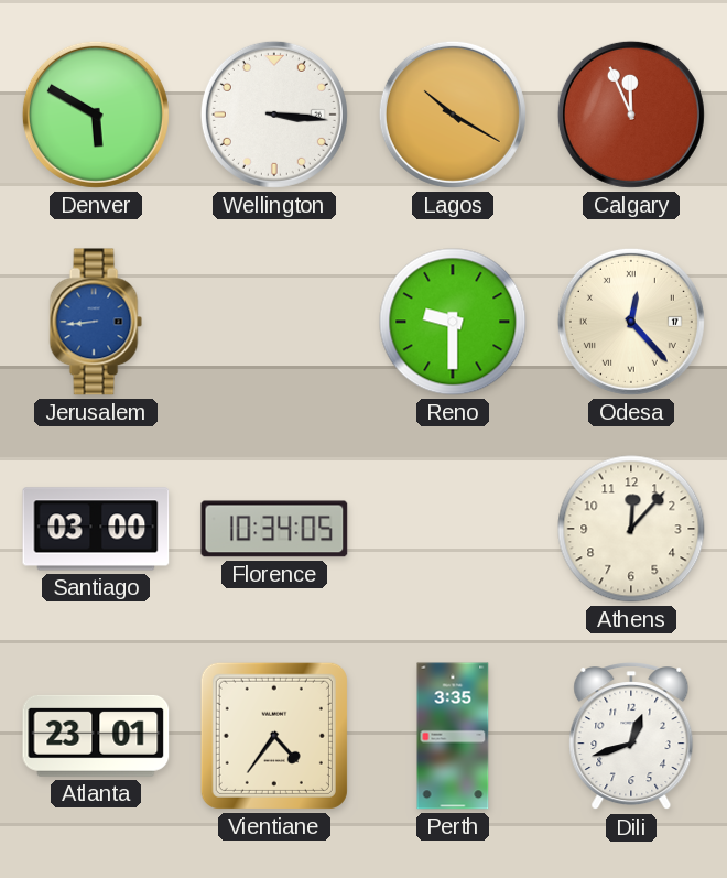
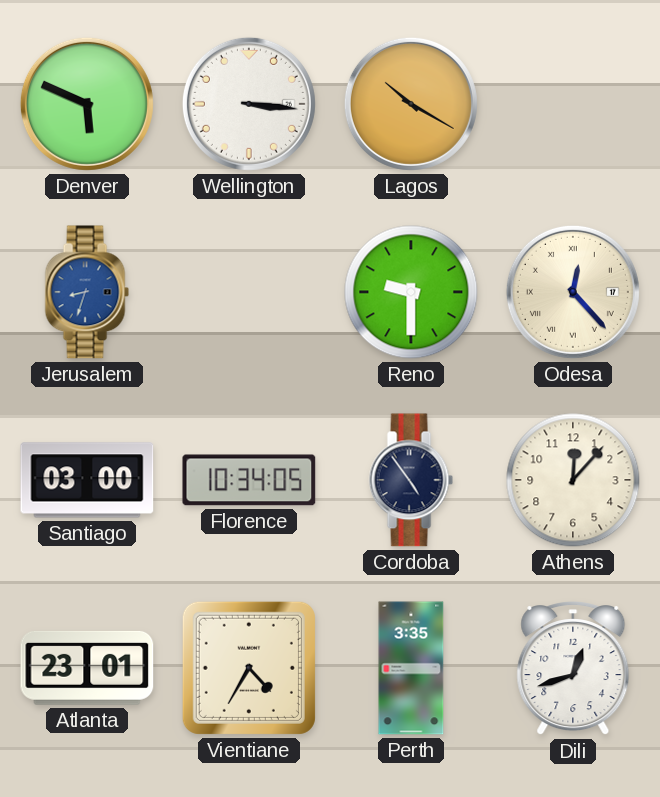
Denver: 5:50 -> 5:49 (87, 104)
Calgary: 11:56 -> none (631, 115)
Jerusalem: 8:44 -> 8:33 (87, 292)
Cordoba: none -> 4:54 (411, 480)
Vientiane: 4:36 -> 4:35 (249, 668)
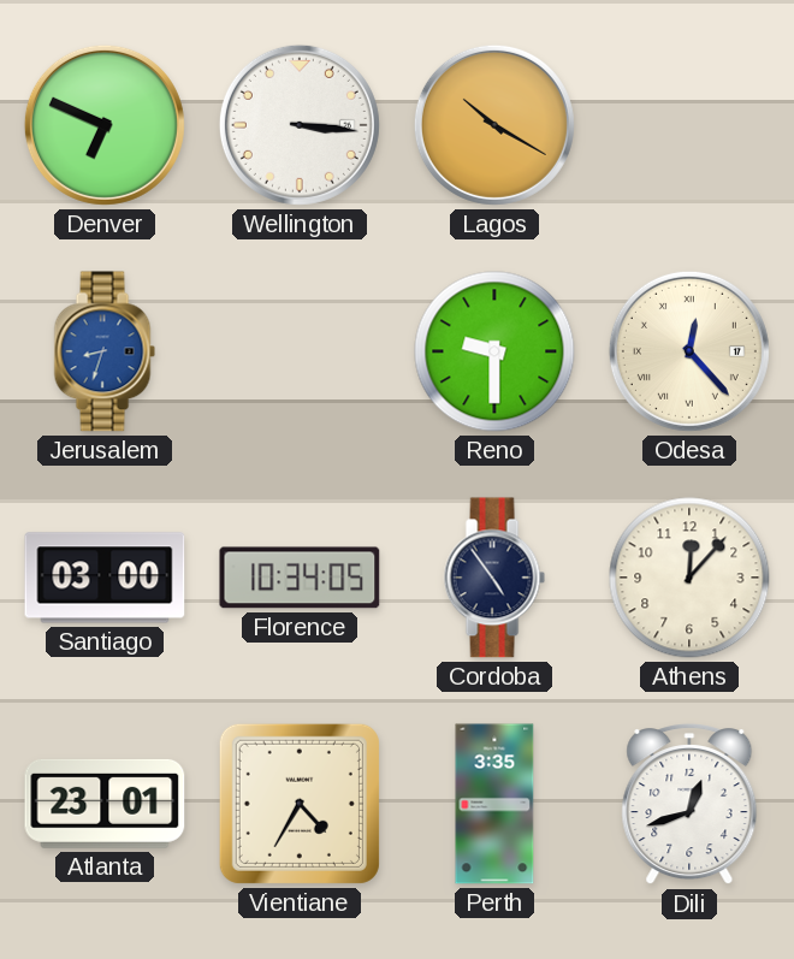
Denver: 5:49 -> 6:49 (105, 125)
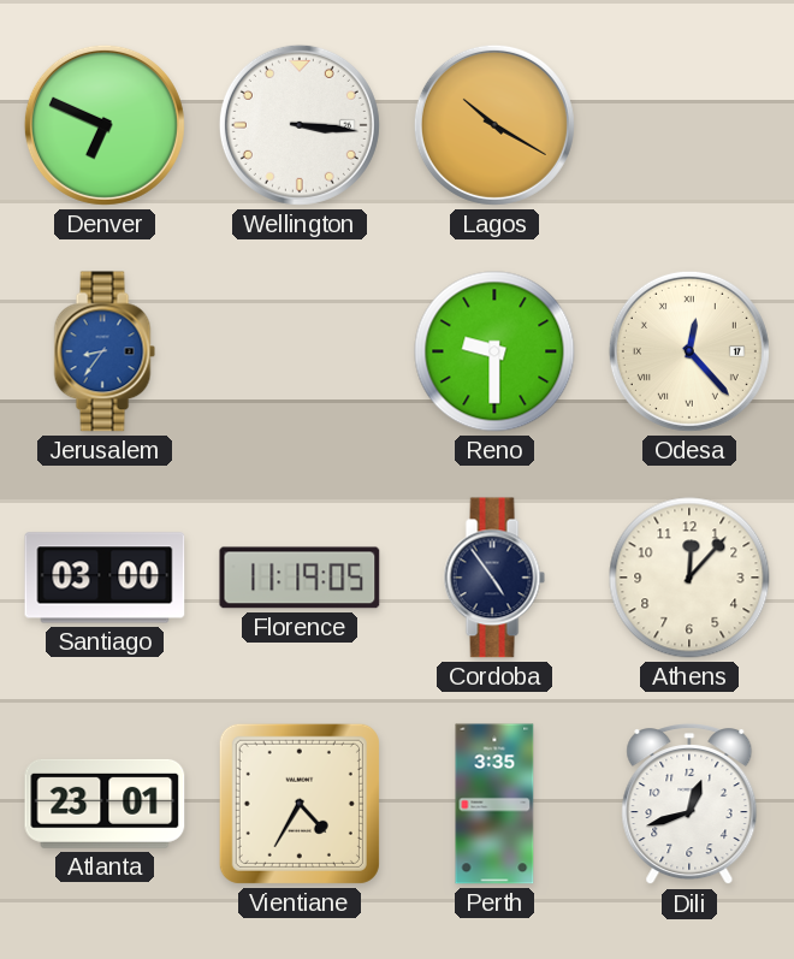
Jerusalem: 8:33 -> 8:36 (105, 351)
Florence: 10:34 -> 11:19 (300, 578)
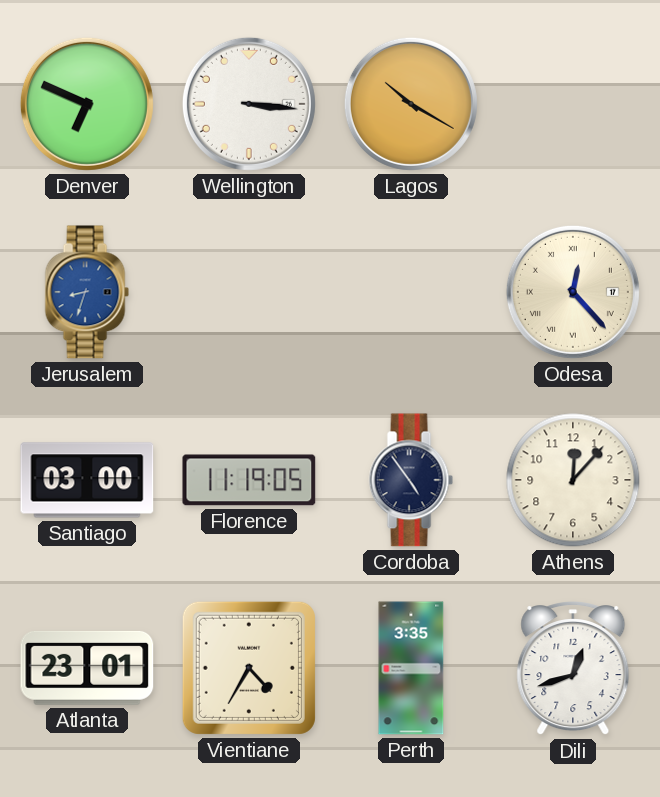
Jerusalem: 8:36 -> 8:33 (87, 292)
Reno: 9:30 -> none (494, 351)
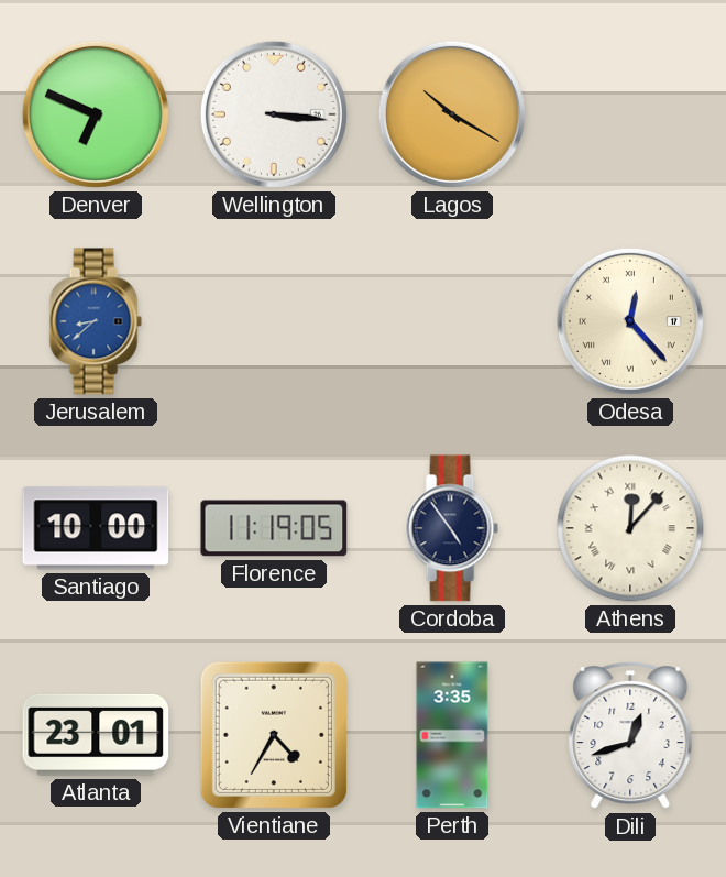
Jerusalem: 8:33 -> 8:38 (96, 321)
Santiago: 03:00 -> 10:00 (96, 528)
Athens numerals: Arabic -> Roman (630, 528)
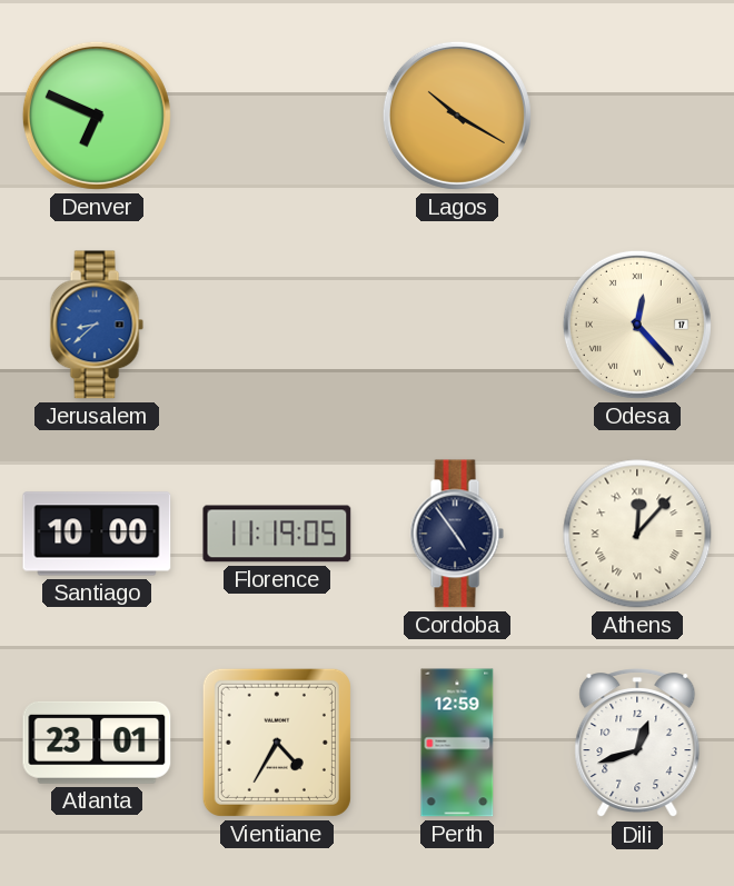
Wellington: 3:16 -> none (274, 114)
Perth: 3:35 -> 12:59 (457, 743)
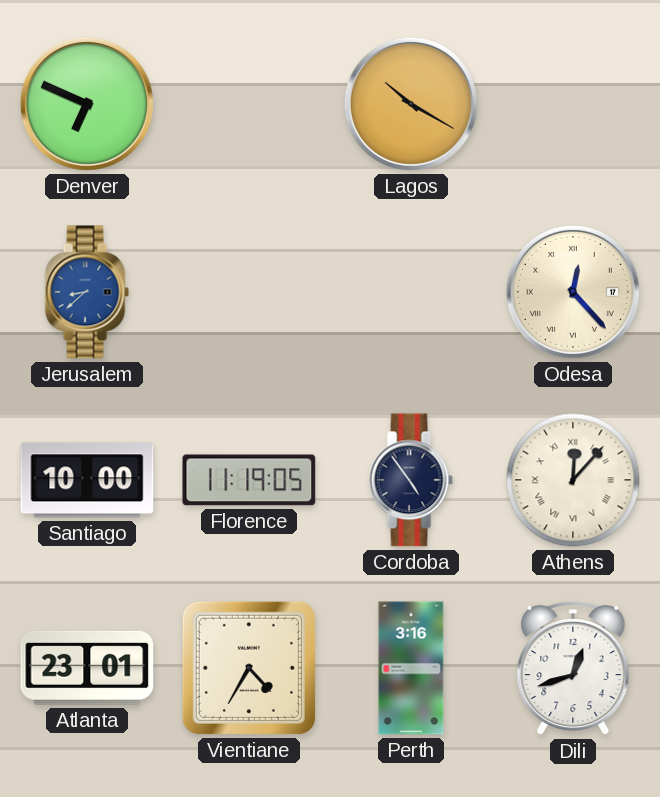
Perth: 12:59 -> 3:16 (411, 668)
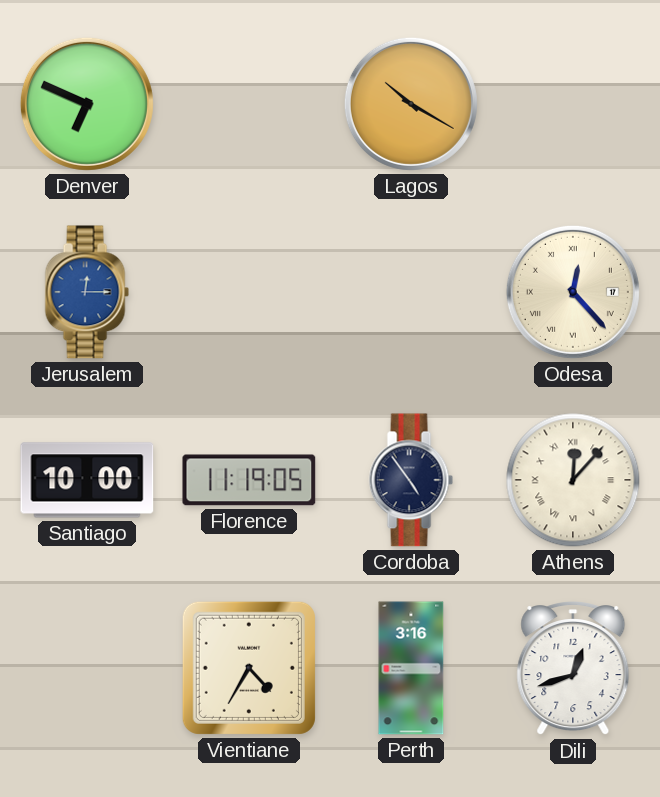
Jerusalem: 8:38 -> 12:15 (87, 292)
Atlanta: 23:01 -> none (87, 668)
